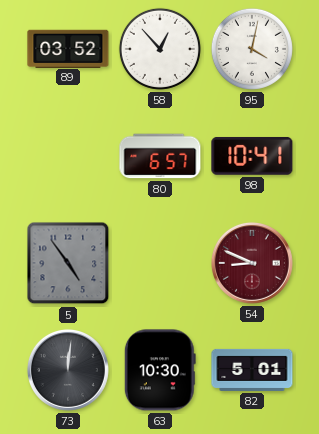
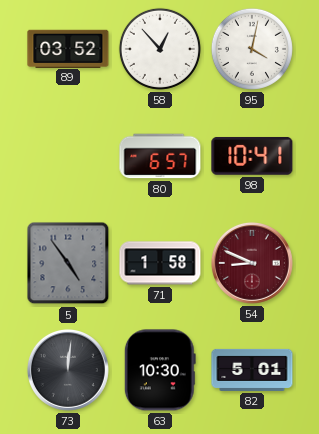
71: none -> 1:58 (160, 263)
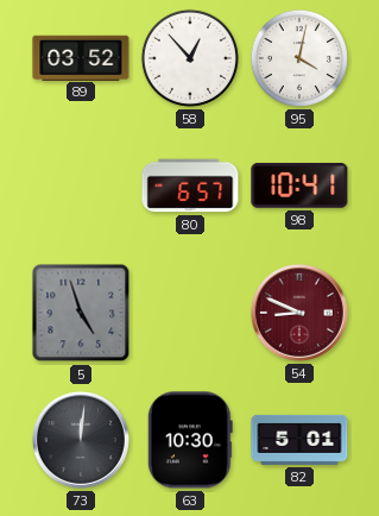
5: 4:54 -> 4:57 (81, 313)
71: 1:58 -> none (160, 263)
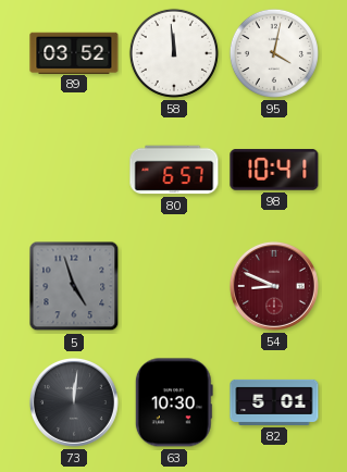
58: 12:53 -> 11:59 (174, 53)
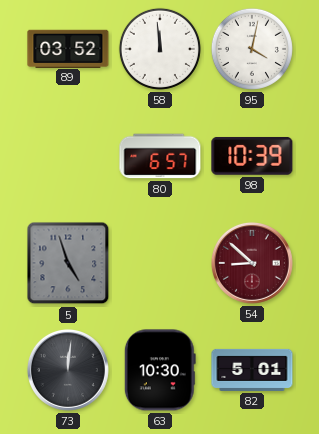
98: 10:41 -> 10:39 (252, 156)
54: 8:49 -> 8:52 (252, 263)
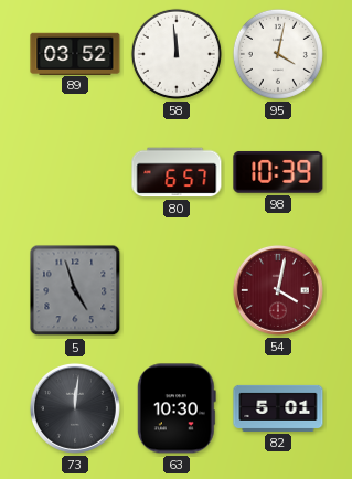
54: 8:52 -> 4:02 (278, 290)
